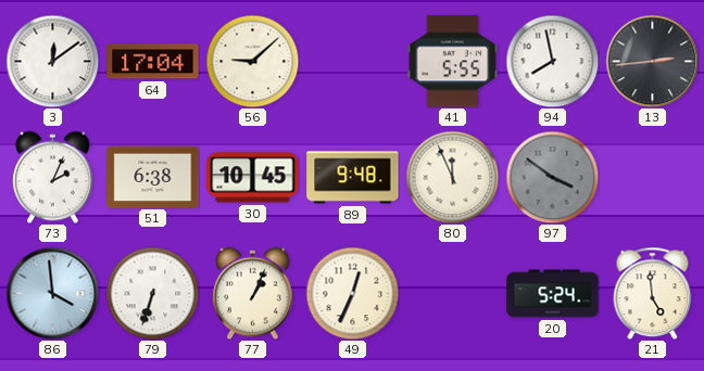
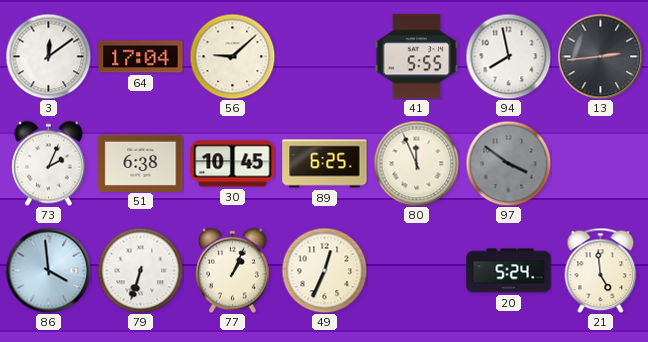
89: 9:48 -> 6:25 (325, 164)
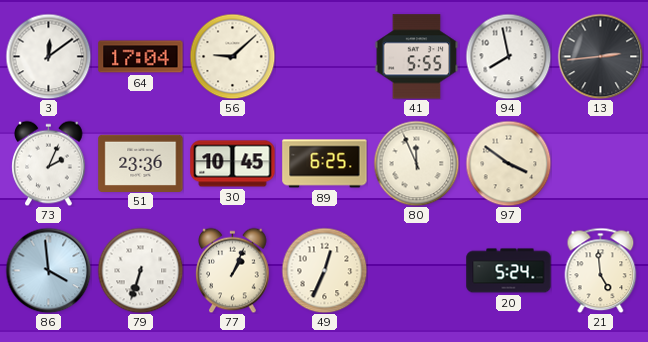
51: 6:38 -> 23:36 (141, 163)
97 dial: grey -> cream (508, 163)
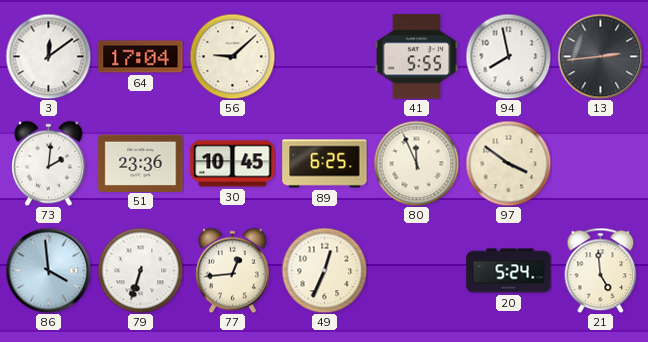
73: 2:04 -> 2:01 (49, 163)
77: 1:04 -> 12:44 (233, 270)
